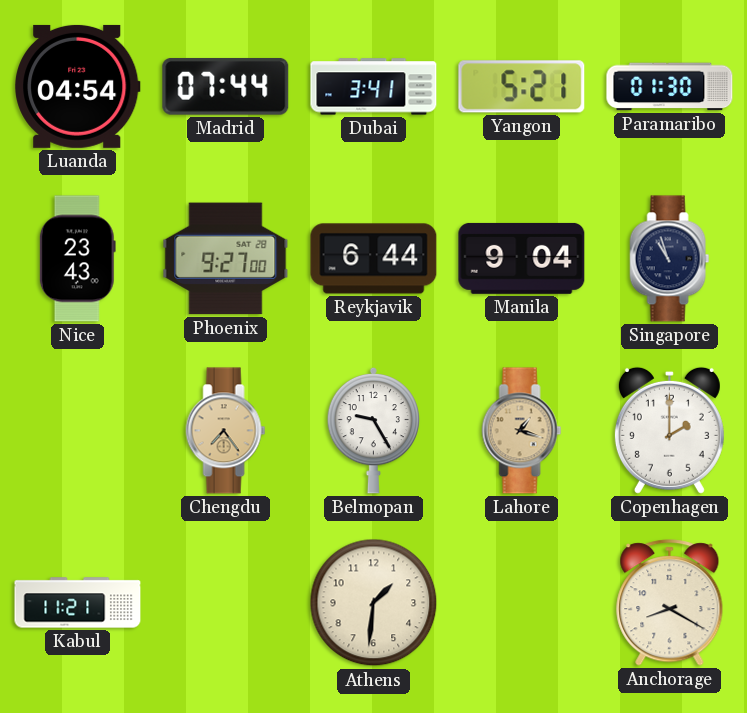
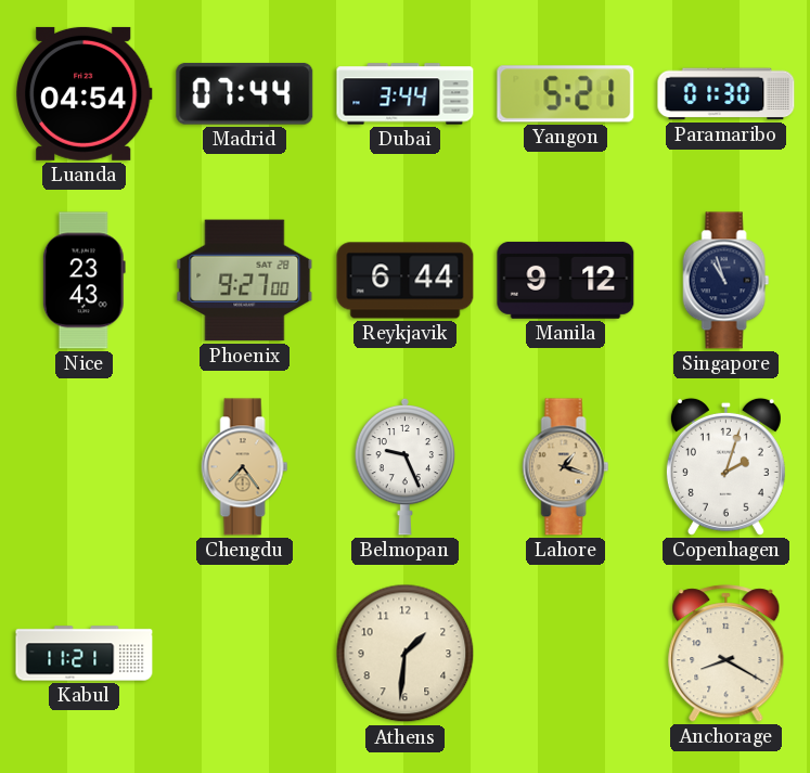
Dubai: 3:41 -> 3:44 (406, 94)
Manila: 9:04 -> 9:12 (566, 280)
Belmopan: 9:25 -> 9:26 (406, 466)
Copenhagen: 2:00 -> 2:03 (725, 466)
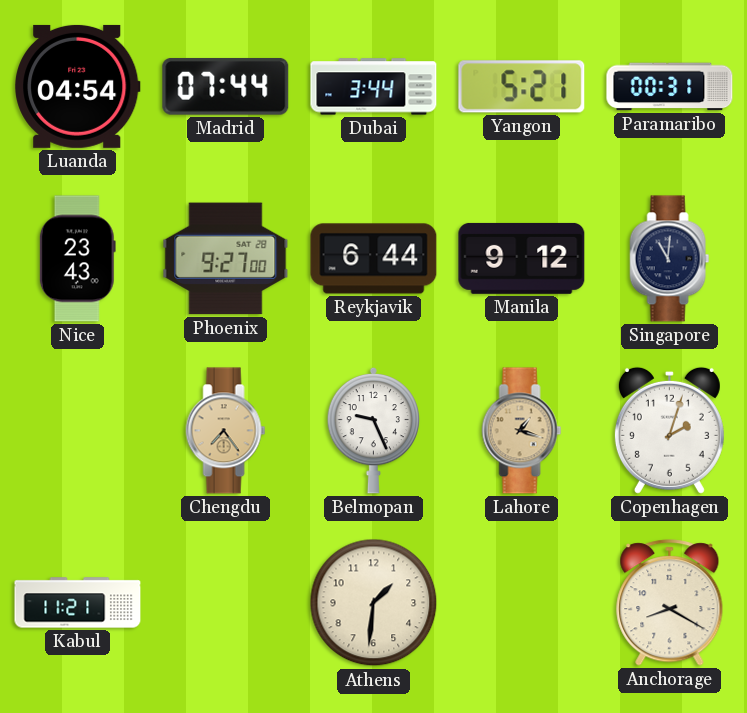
Paramaribo: 01:30 -> 00:31 (670, 87)
Singapore: 10:57 -> 11:01 (670, 259)
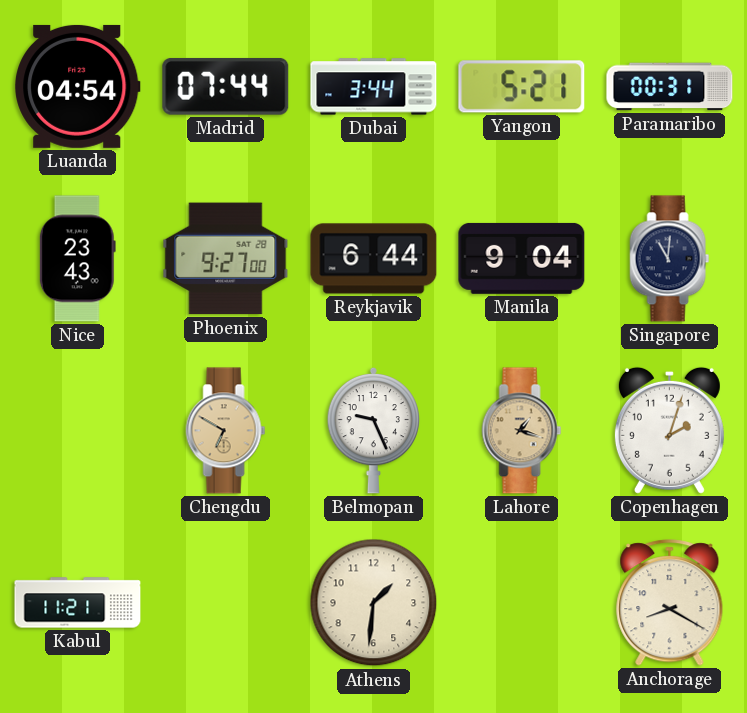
Manila: 9:12 -> 9:04 (522, 258)
Chengdu: 7:24 -> 6:50 (226, 431)
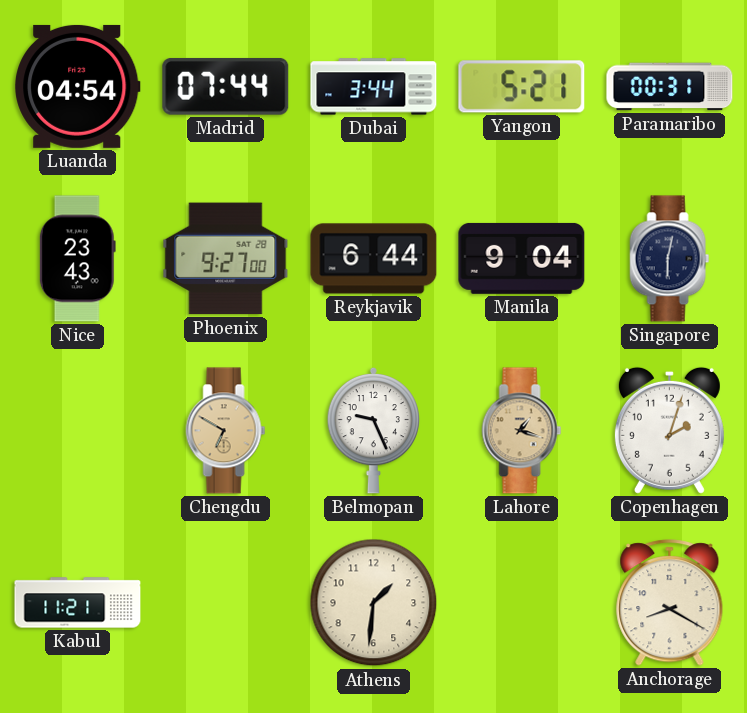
Singapore: 11:01 -> 6:02 (670, 259)
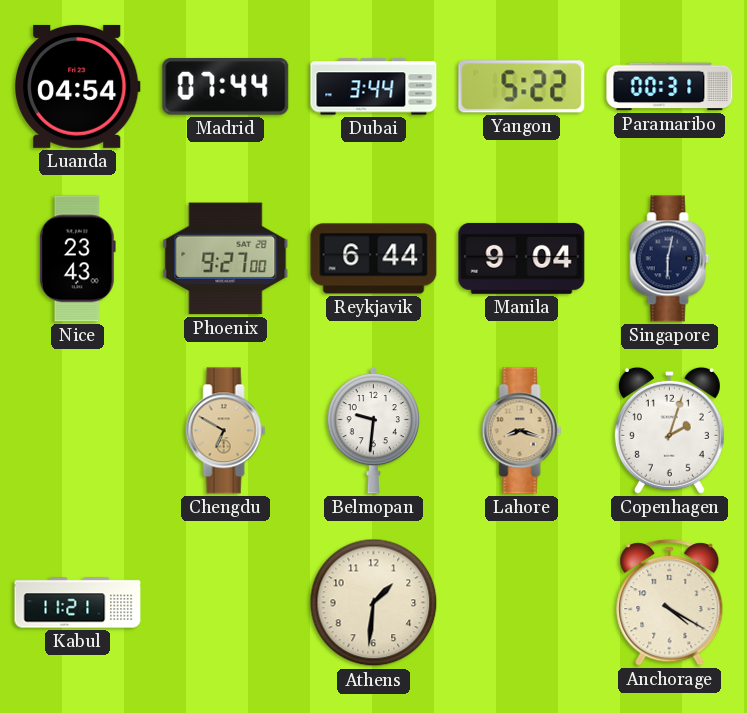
Yangon: 5:21 -> 5:22 (522, 87)
Belmopan: 9:26 -> 9:31 (374, 430)
Lahore: 1:18 -> 8:18 (522, 431)
Anchorage: 8:20 -> 4:20 (670, 603)
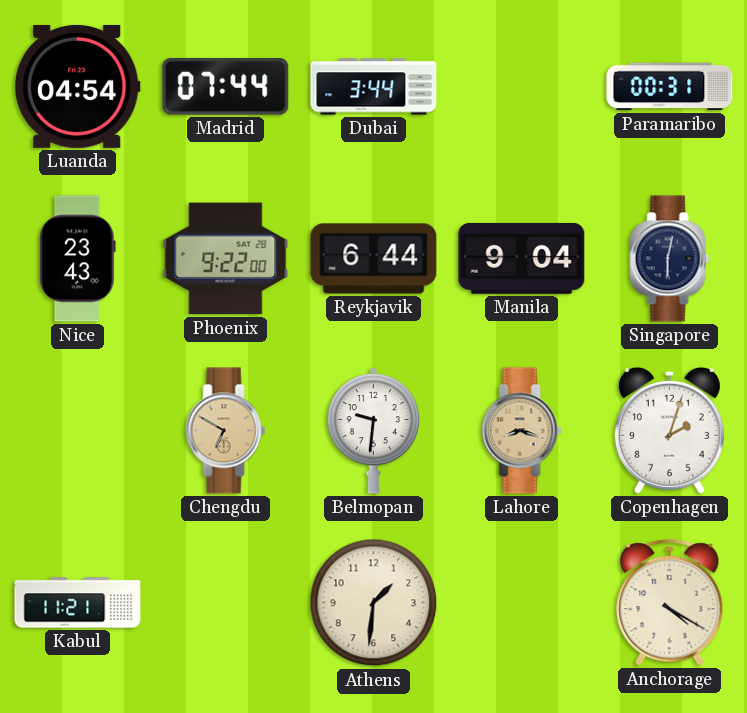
Yangon: 5:22 -> none (522, 87)
Phoenix: 9:27 -> 9:22 (226, 259)
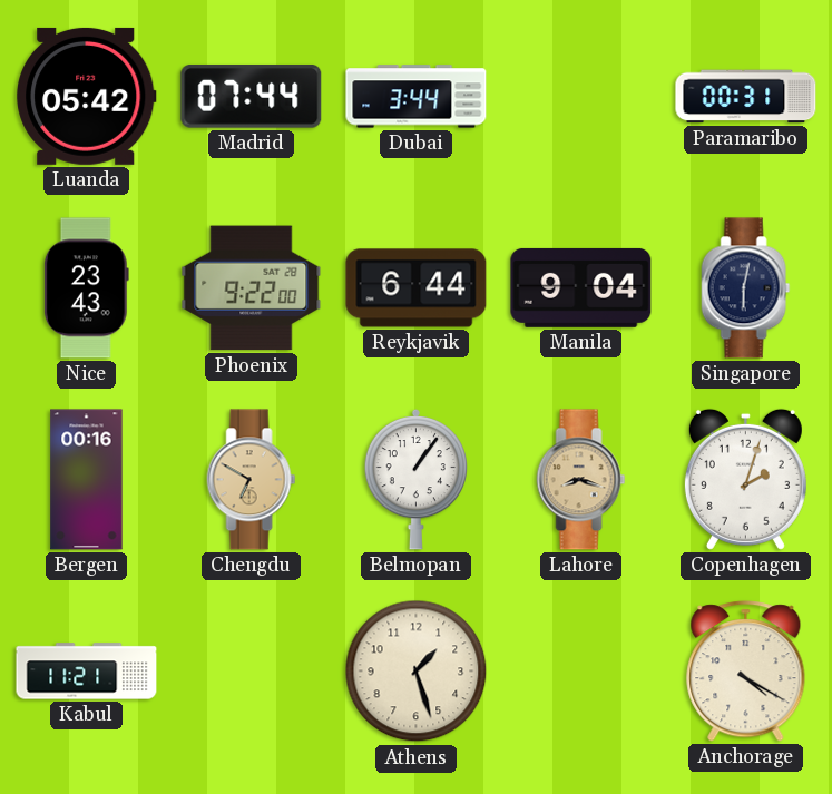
Luanda: 04:54 -> 05:42 (87, 96)
Bergen: none -> 00:16 (87, 480)
Belmopan: 9:31 -> 1:06 (417, 479)
Athens: 1:31 -> 1:27 (417, 672)
